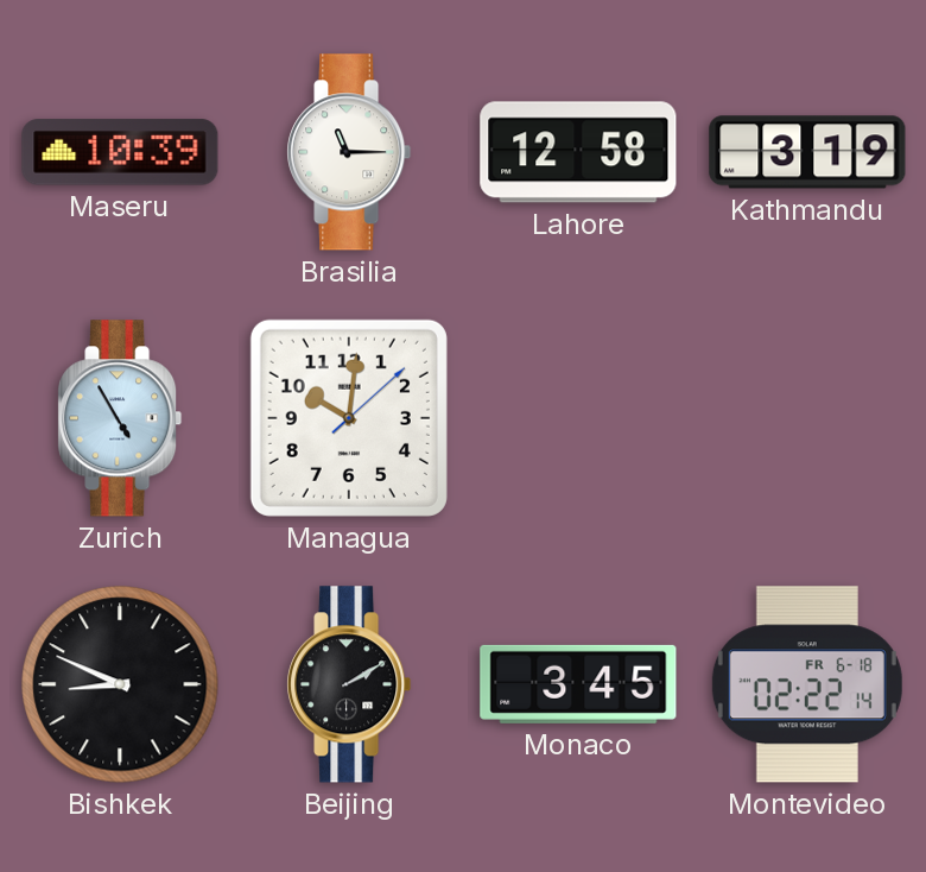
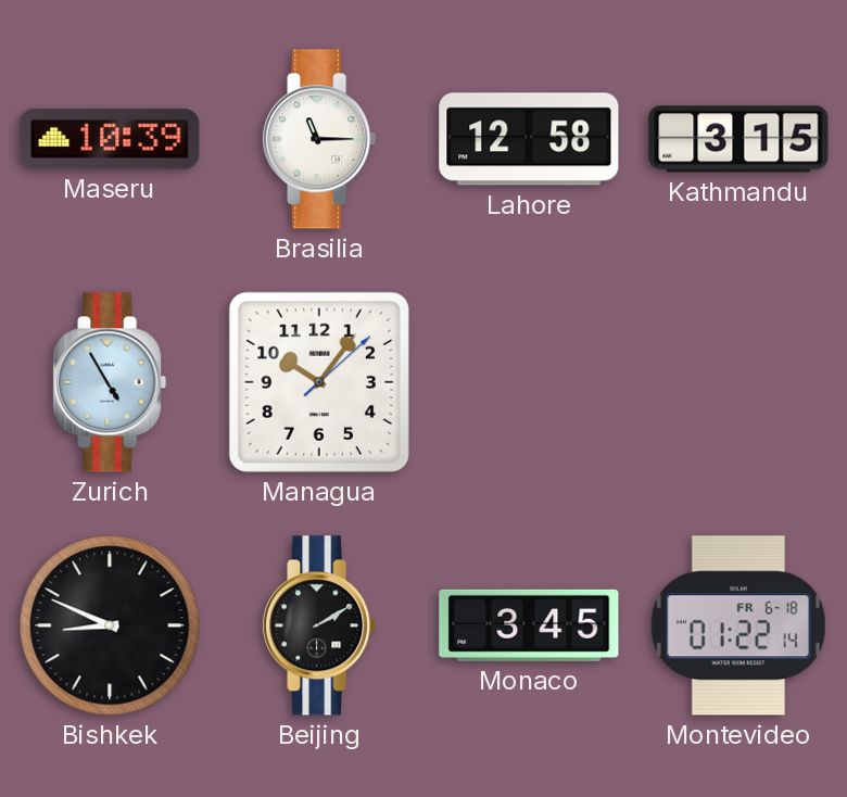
Kathmandu: 3:19 -> 3:15 (738, 139)
Managua: 10:01 -> 10:06 (319, 382)
Montevideo: 02:22 -> 01:22 (738, 625)
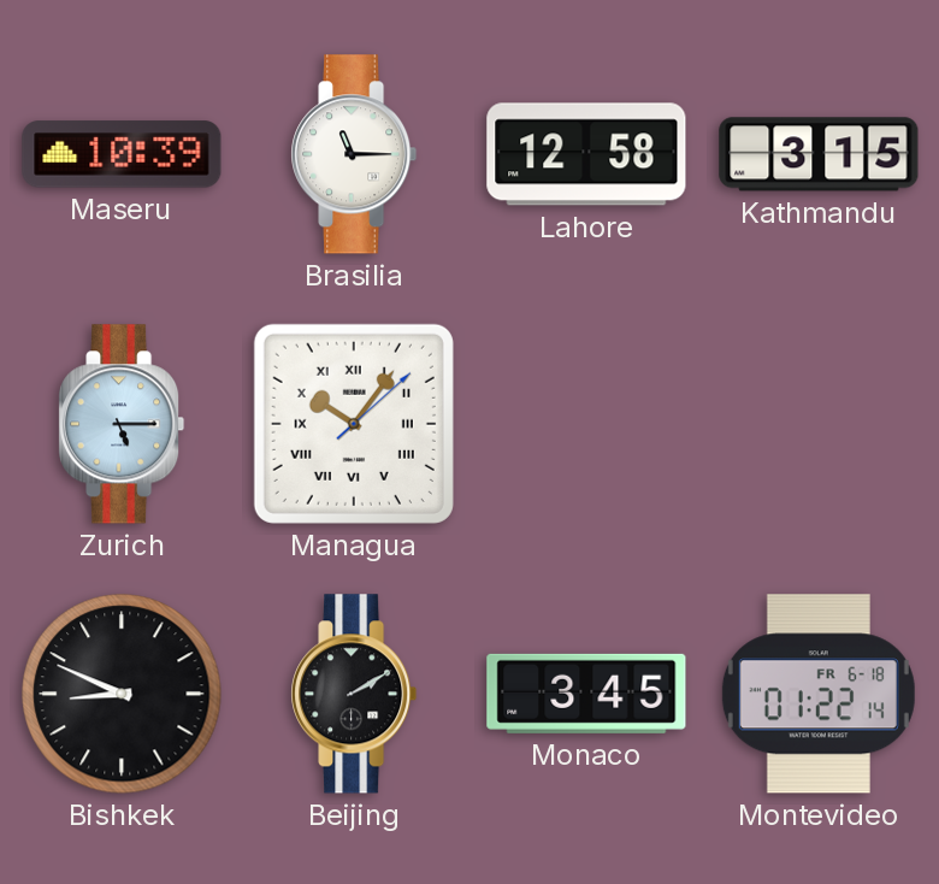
Zurich: 4:55 -> 5:15 (122, 424)
Managua numerals: Arabic -> Roman (354, 424)
